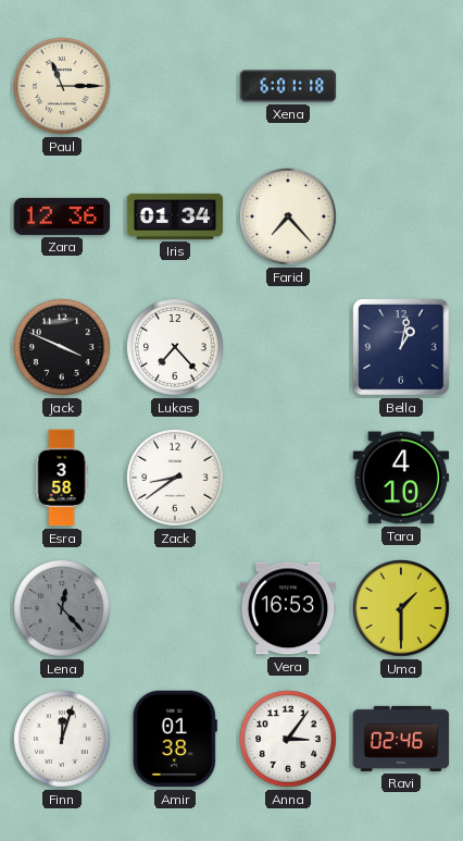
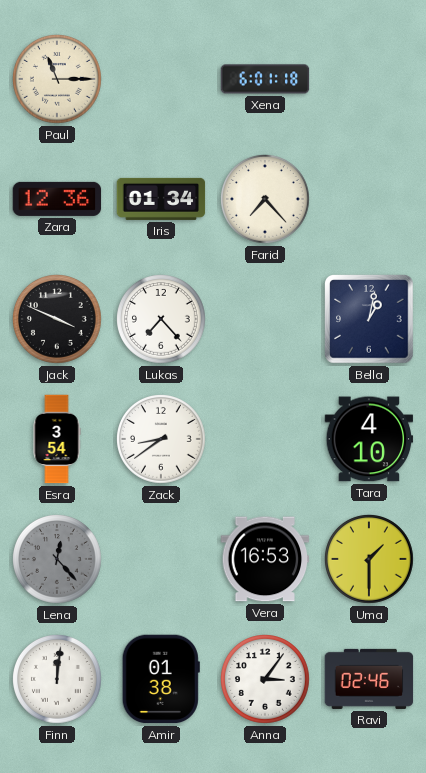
Esra: 3:58 -> 3:54 (57, 439)
Finn: 12:03 -> 12:01 (58, 680)
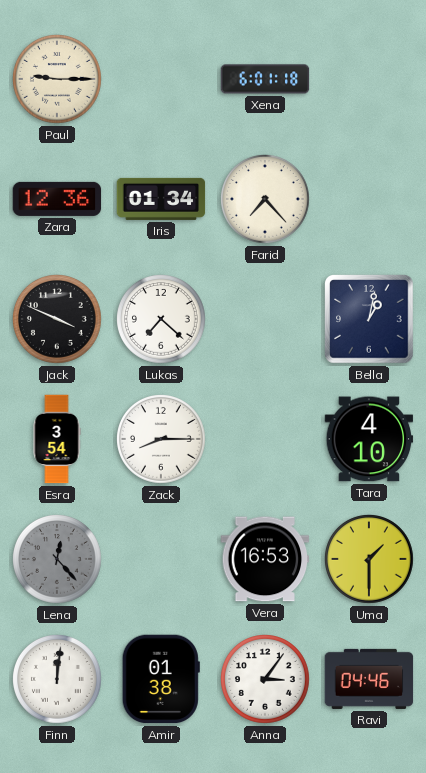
Paul: 11:15 -> 9:15 (58, 80)
Lukas: 7:23 -> 7:22 (162, 320)
Zack: 8:39 -> 8:15 (162, 440)
Ravi: 02:46 -> 04:46 (369, 679)
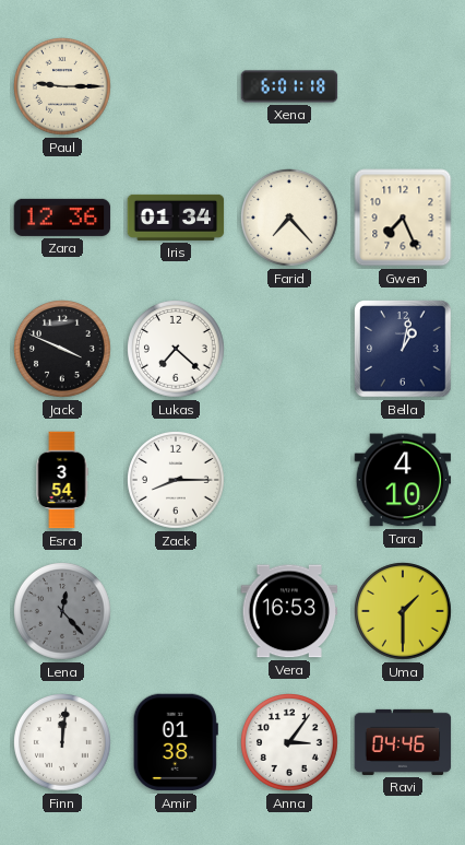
Gwen: none -> 7:26 (403, 218)
